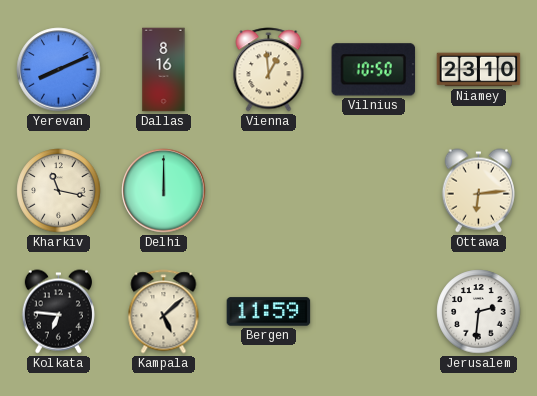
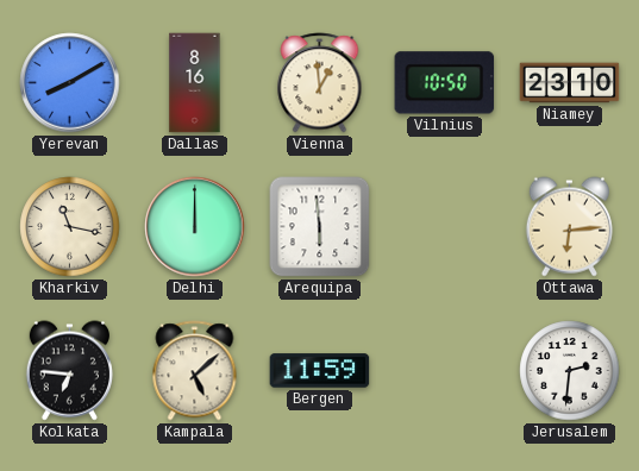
Yerevan: 8:11 -> 8:10 (70, 83)
Arequipa: none -> 5:59 (320, 227)
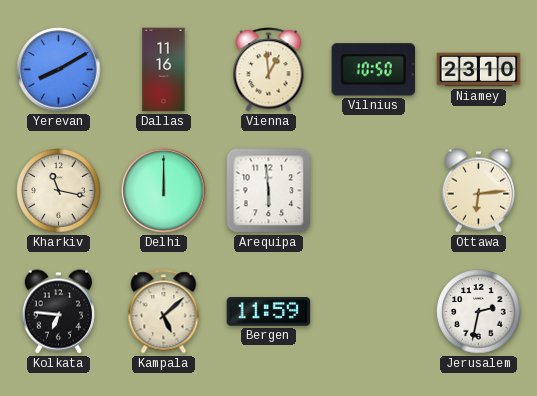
Dallas: 8:16 -> 11:16 (164, 70)
Jerusalem: 2:31 -> 2:32 (479, 312)
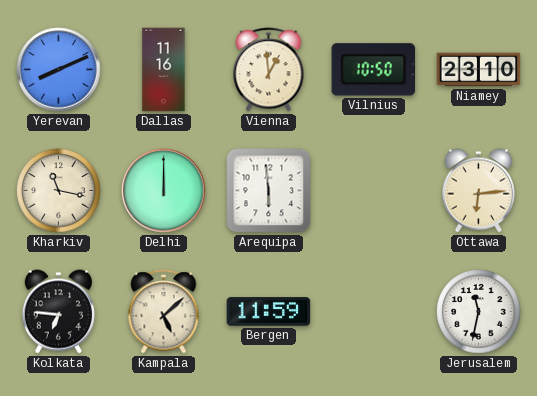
Yerevan: 8:10 -> 8:11 (59, 70)
Jerusalem: 2:32 -> 11:32 (479, 312)
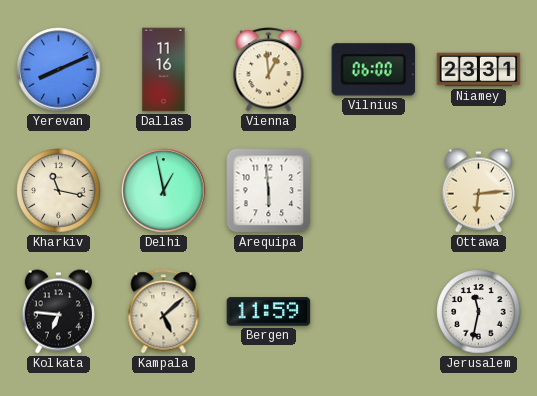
Vilnius: 10:50 -> 06:00 (374, 70)
Niamey: 23:10 -> 23:31 (479, 70)
Delhi: 12:00 -> 12:58 (164, 191)
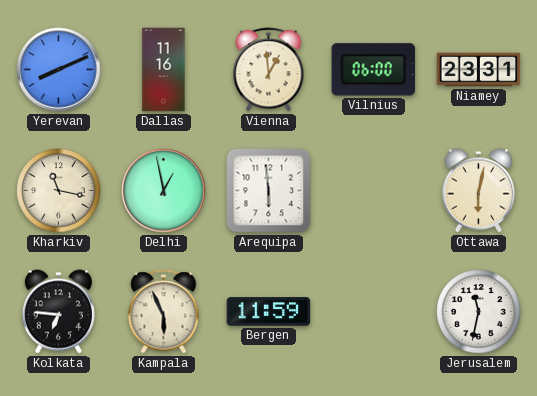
Ottawa: 6:14 -> 6:02 (478, 191)
Kampala: 5:08 -> 5:56 (164, 312)
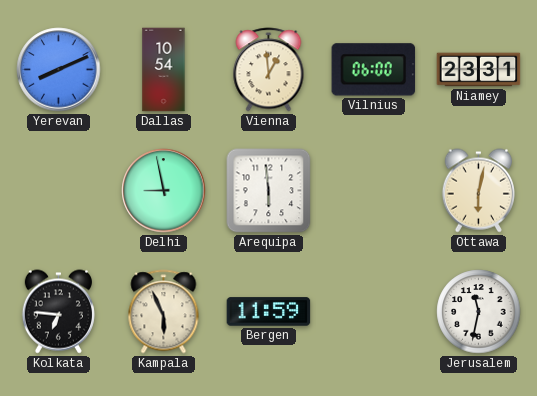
Dallas: 11:16 -> 10:54 (164, 70)
Kharkiv: 11:17 -> none (59, 191)
Delhi: 12:58 -> 8:58 (164, 191)
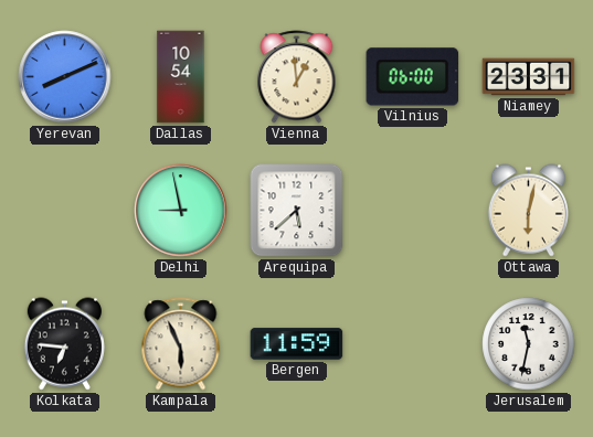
Arequipa: 5:59 -> 5:38 (297, 211)
